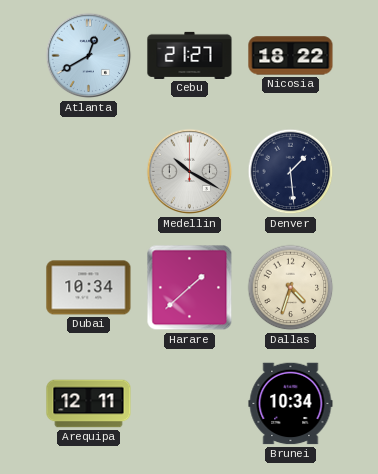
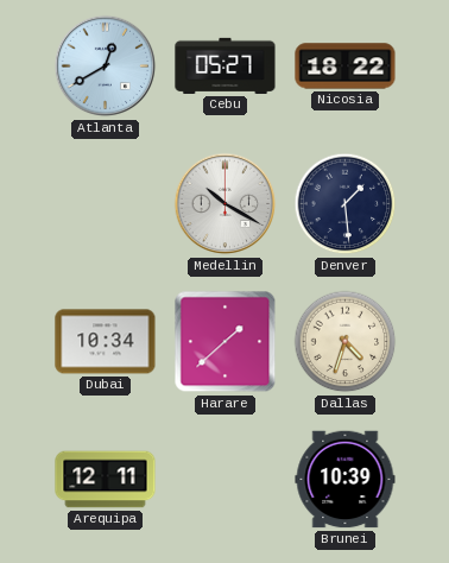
Cebu: 21:27 -> 05:27 (226, 65)
Brunei: 10:34 -> 10:39 (346, 480)
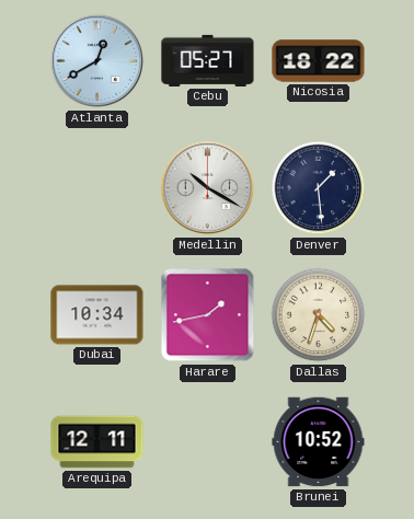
Harare: 1:38 -> 1:43 (208, 315)
Brunei: 10:39 -> 10:52 (319, 442)
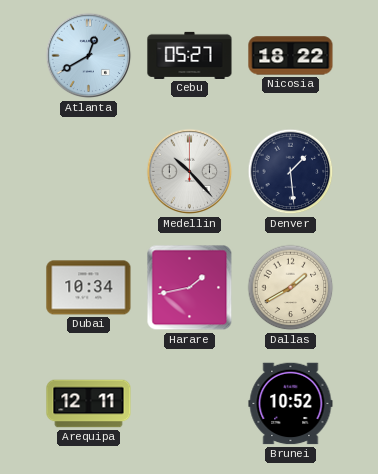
Medellin: 10:20 -> 10:23 (190, 172)
Dallas: 4:33 -> 1:40 (291, 288)
